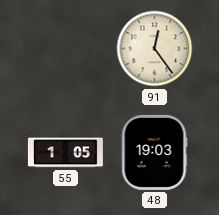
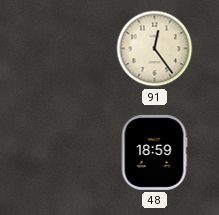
55: 1:05 -> none (65, 153)
48: 19:03 -> 18:59 (154, 152)
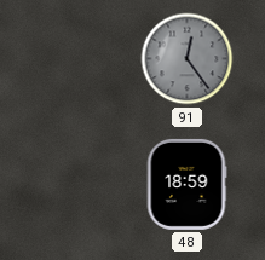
91 dial: cream -> grey (188, 59)
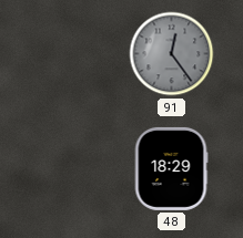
48: 18:59 -> 18:29 (171, 168)
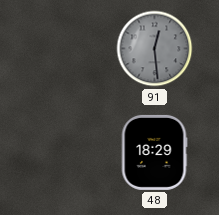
91: 12:24 -> 12:29 (155, 49)
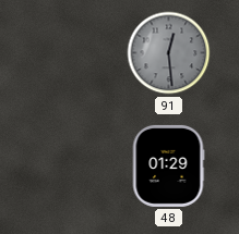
48: 18:29 -> 01:29 (168, 165)
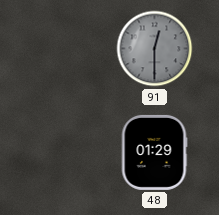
91: 12:29 -> 12:30 (155, 49)
